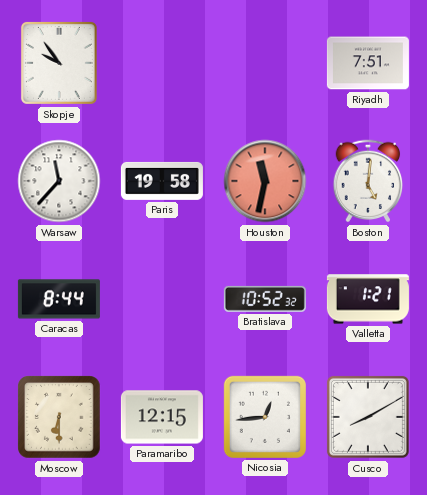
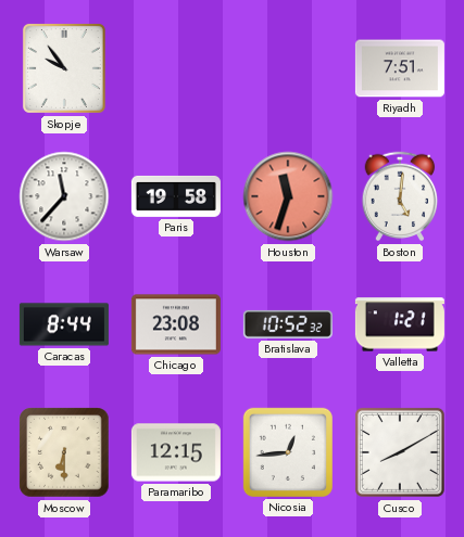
Houston: 11:32 -> 11:33 (288, 196)
Chicago: none -> 23:08 (176, 324)
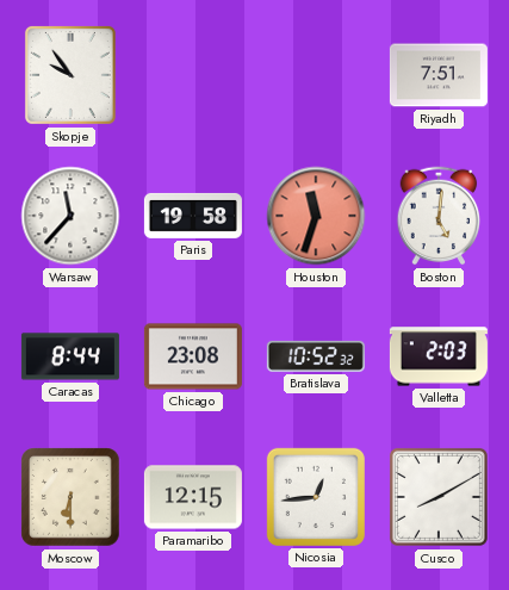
Valletta: 1:21 -> 2:03 (439, 356)
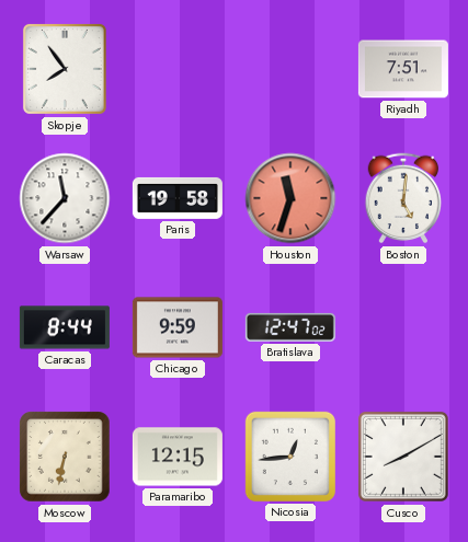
Skopje: 9:54 -> 7:54 (65, 69)
Chicago: 23:08 -> 9:59 (178, 327)
Bratislava: 10:52 -> 12:47 (290, 327)
Valletta: 2:03 -> none (439, 356)
Moscow: 6:30 -> 6:32 (65, 457)
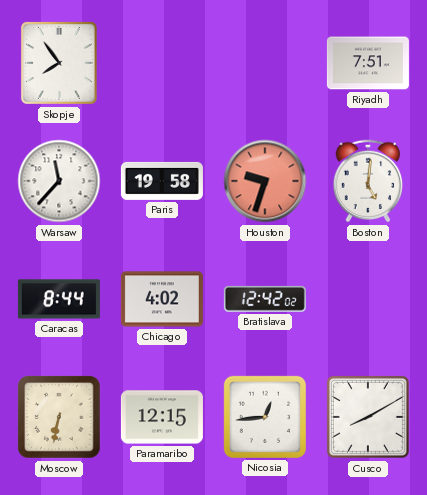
Houston: 11:33 -> 9:33 (265, 181)
Chicago: 9:59 -> 4:02 (162, 299)
Bratislava: 12:47 -> 12:42 (265, 299)
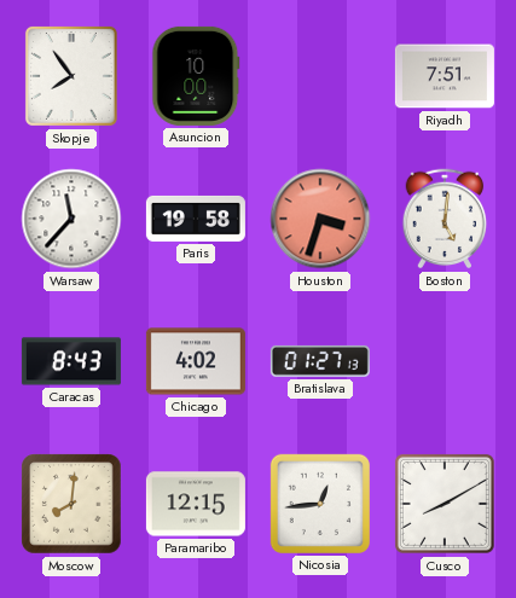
Asuncion: none -> 10:00 (196, 76)
Houston: 9:33 -> 3:33 (320, 219)
Caracas: 8:44 -> 8:43 (71, 361)
Bratislava: 12:42 -> 01:27 (320, 361)
Moscow: 6:32 -> 8:01 (71, 504)
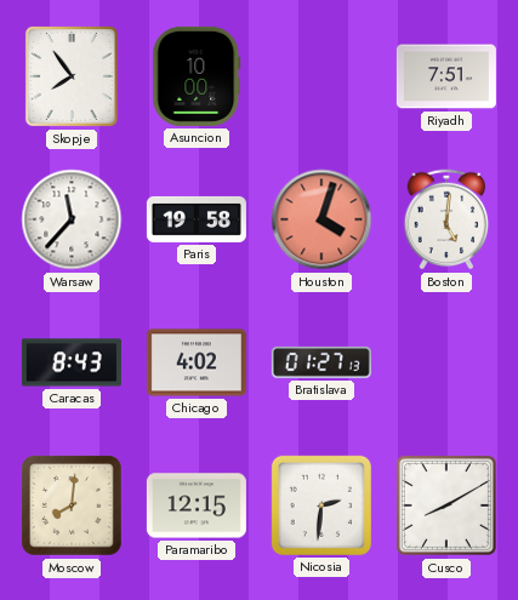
Houston: 3:33 -> 4:03 (321, 219)
Nicosia: 12:44 -> 2:31 (321, 505)
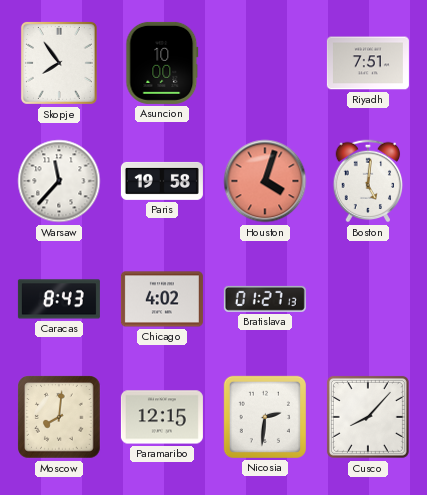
Cusco: 8:10 -> 8:07 (368, 417)
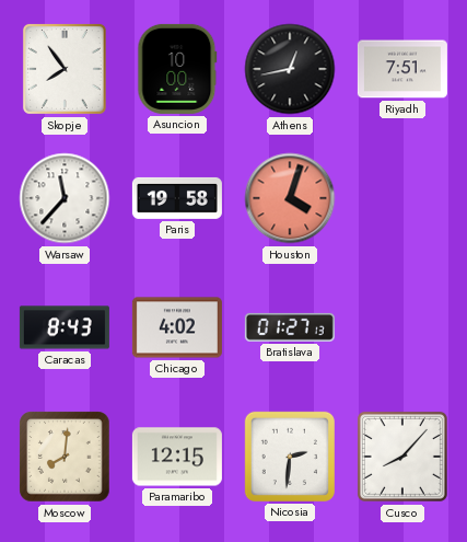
Athens: none -> 12:43 (290, 69)
Boston: 5:01 -> none (368, 181)
